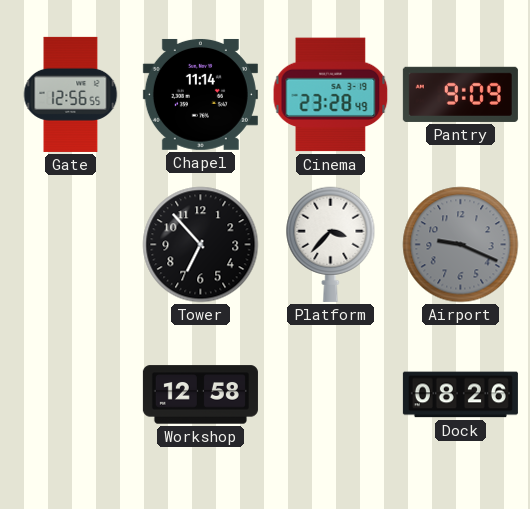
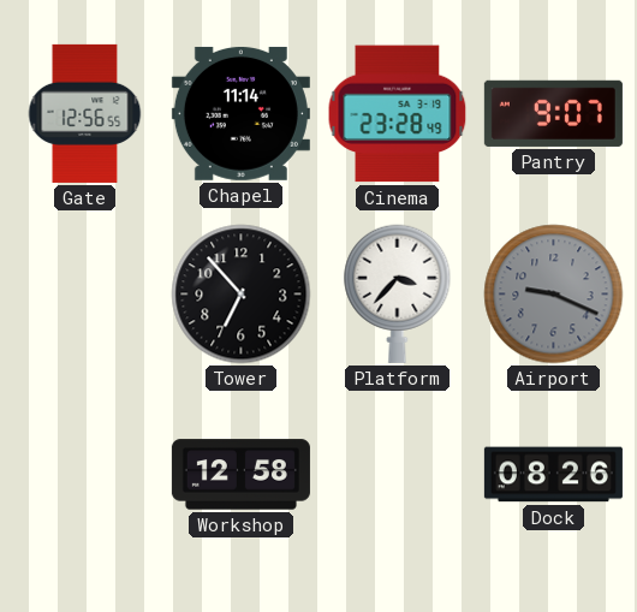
Pantry: 9:09 -> 9:07 (553, 113)
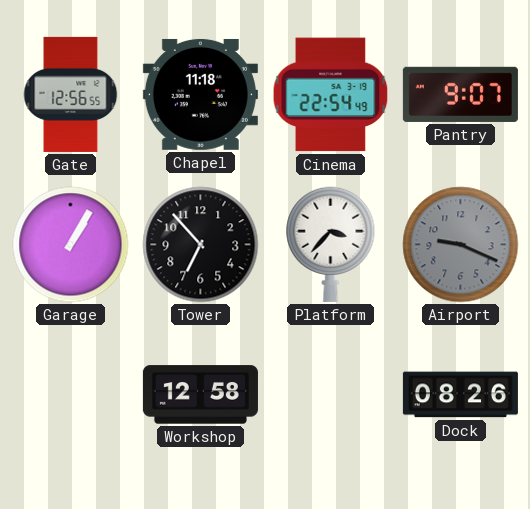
Chapel: 11:14 -> 11:18 (200, 94)
Cinema: 23:28 -> 22:54 (331, 95)
Garage: none -> 1:05 (71, 245)
